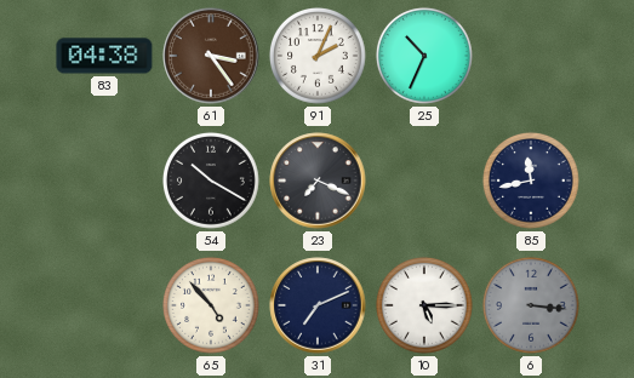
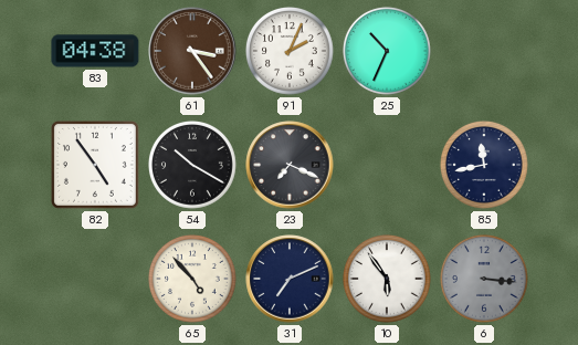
82: none -> 4:54 (95, 165)
10: 5:15 -> 5:54 (388, 279)
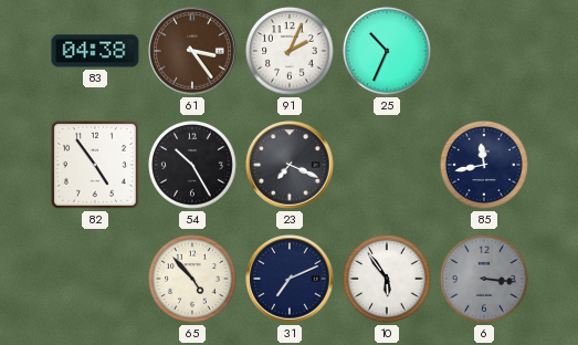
54: 10:20 -> 10:25 (193, 165)
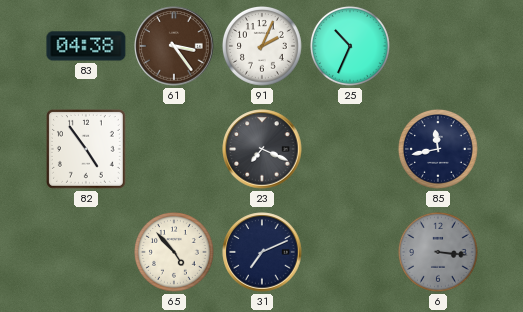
54: 10:25 -> none (193, 165)
10: 5:54 -> none (388, 279)
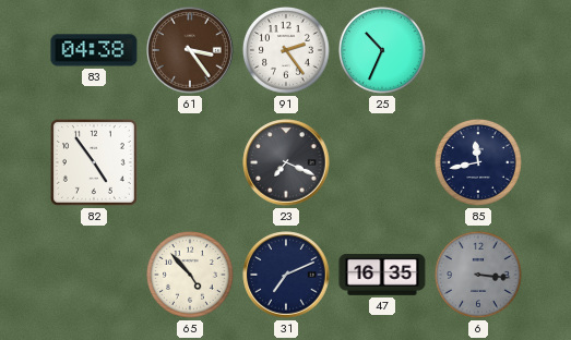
91: 2:04 -> 2:24 (287, 50)
47: none -> 16:35 (382, 275)
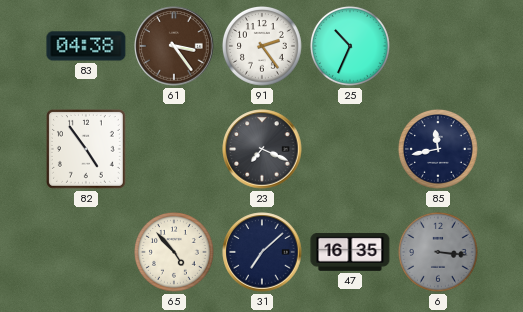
31: 7:11 -> 7:08 (262, 252)
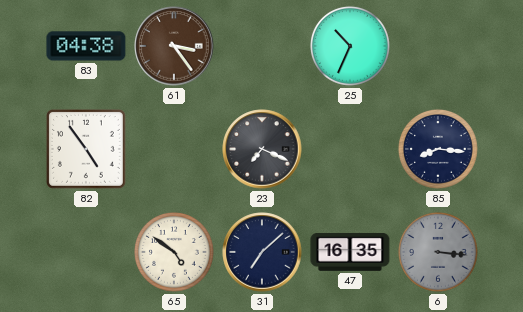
91: 2:24 -> none (263, 46)
85: 11:43 -> 8:16 (439, 149)
65: 4:53 -> 4:51 (175, 252)
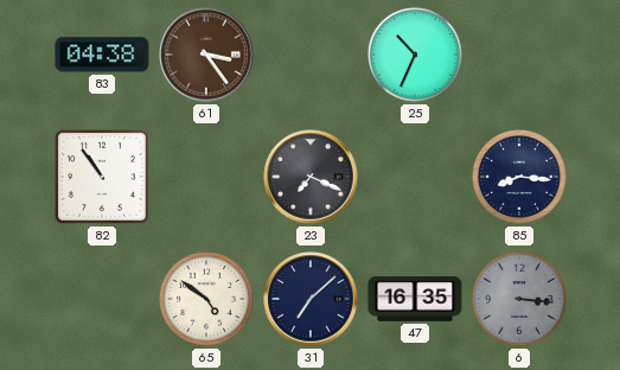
82: 4:54 -> 10:54 (102, 177)
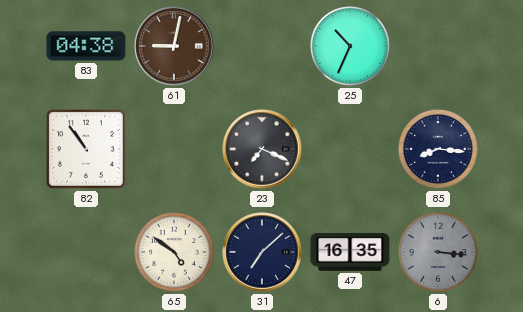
61: 3:24 -> 9:02 (174, 46)
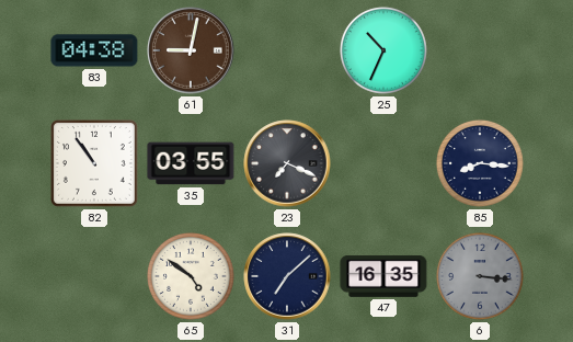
35: none -> 03:55 (191, 163)
